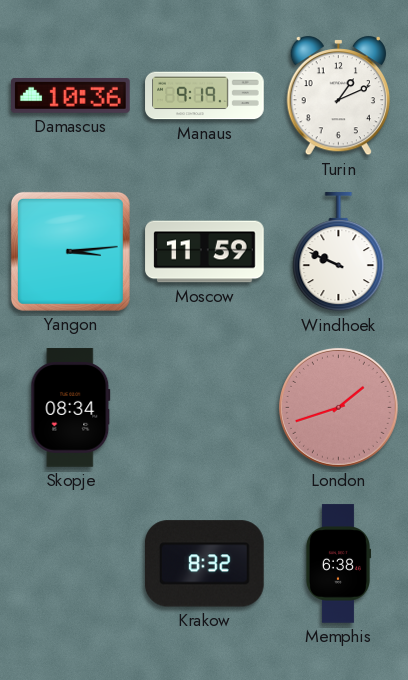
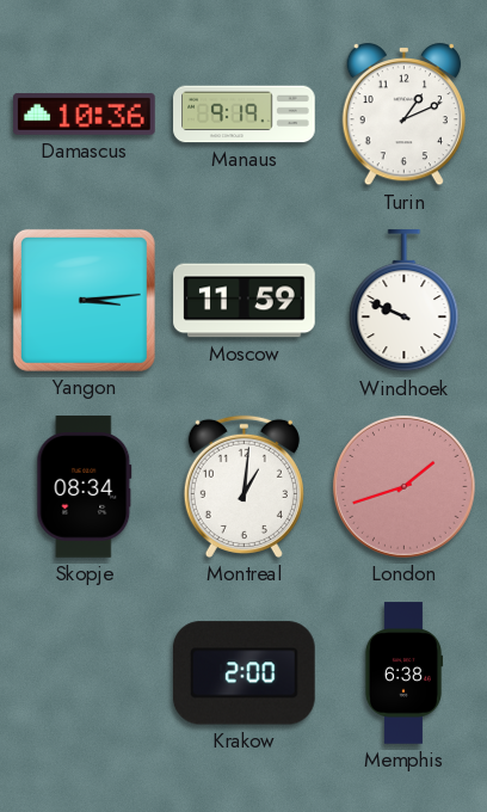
Montreal: none -> 1:01 (243, 486)
Krakow: 8:32 -> 2:00 (243, 673)
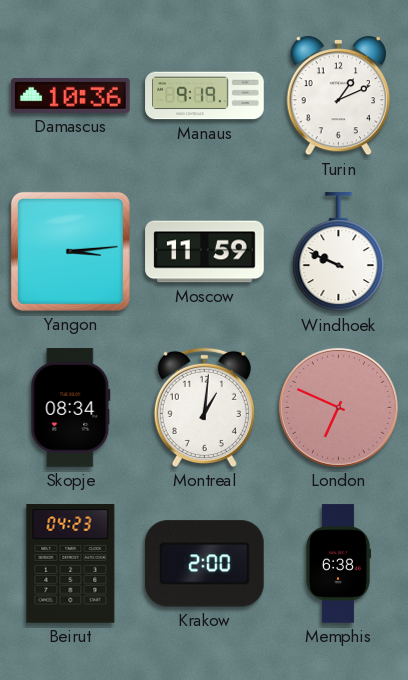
London: 1:42 -> 6:49 (338, 407)
Beirut: none -> 04:23 (71, 564)
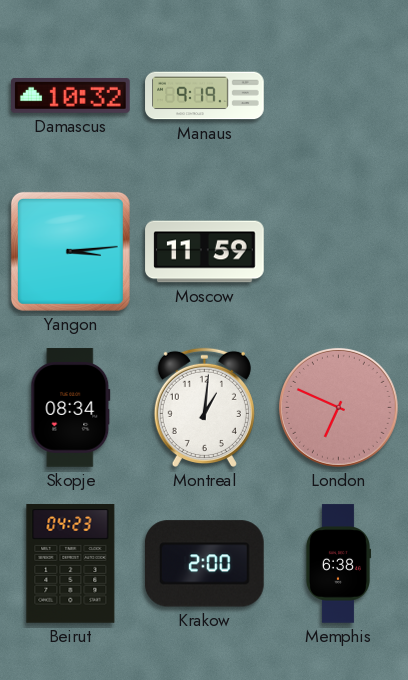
Damascus: 10:36 -> 10:32 (71, 95)
Turin: 1:11 -> none (338, 96)
Windhoek: 9:49 -> none (339, 252)
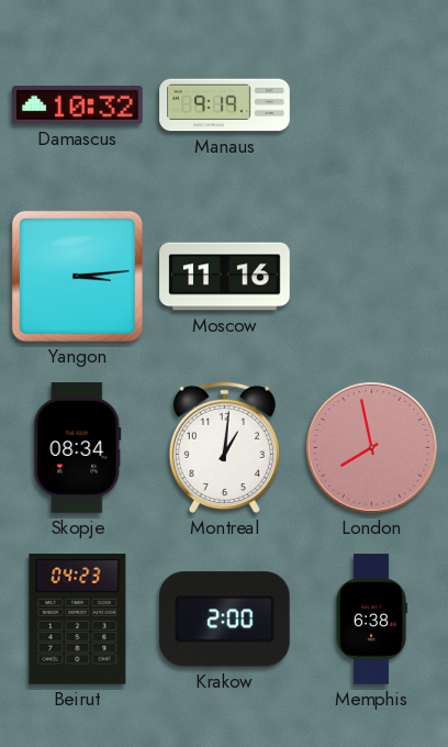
Moscow: 11:59 -> 11:16 (225, 277)
London: 6:49 -> 7:58 (371, 447)
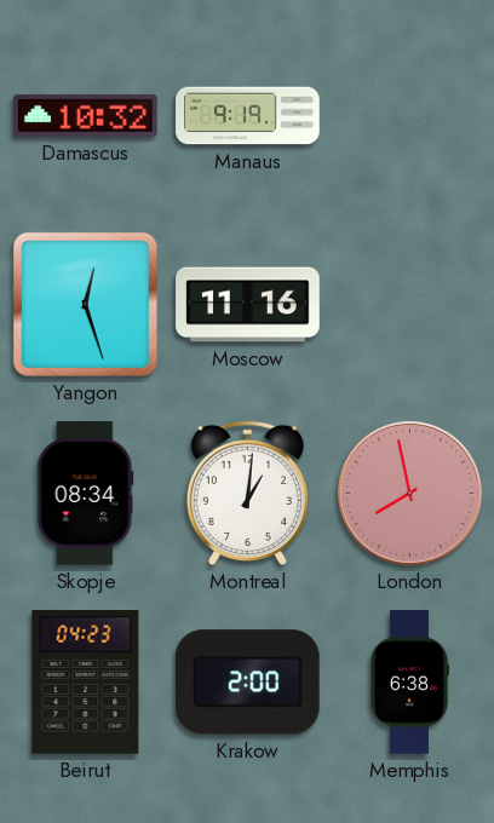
Yangon: 3:14 -> 12:27 (85, 304)
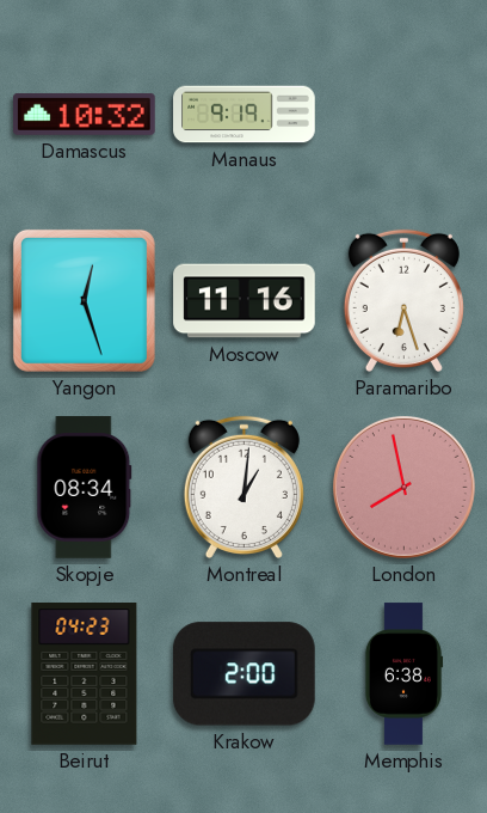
Paramaribo: none -> 6:27 (403, 300)
